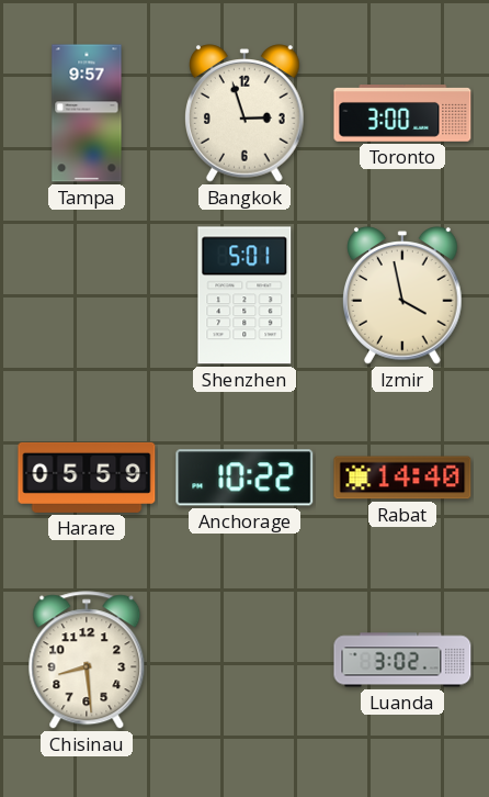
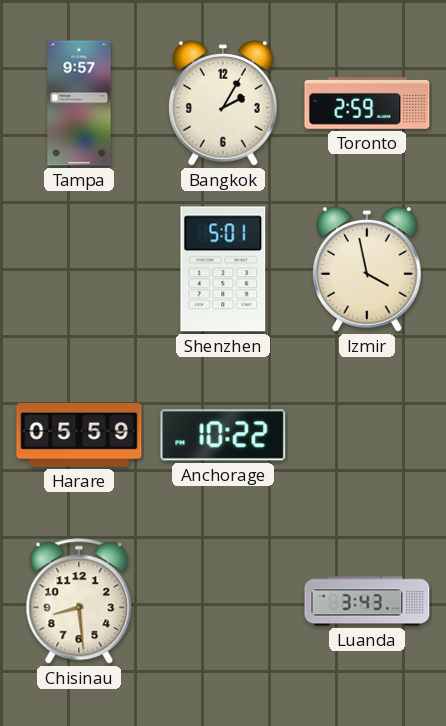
Bangkok: 2:57 -> 2:05 (224, 103)
Toronto: 3:00 -> 2:59 (367, 104)
Rabat: 14:40 -> none (402, 478)
Luanda: 3:02 -> 3:43 (367, 601)
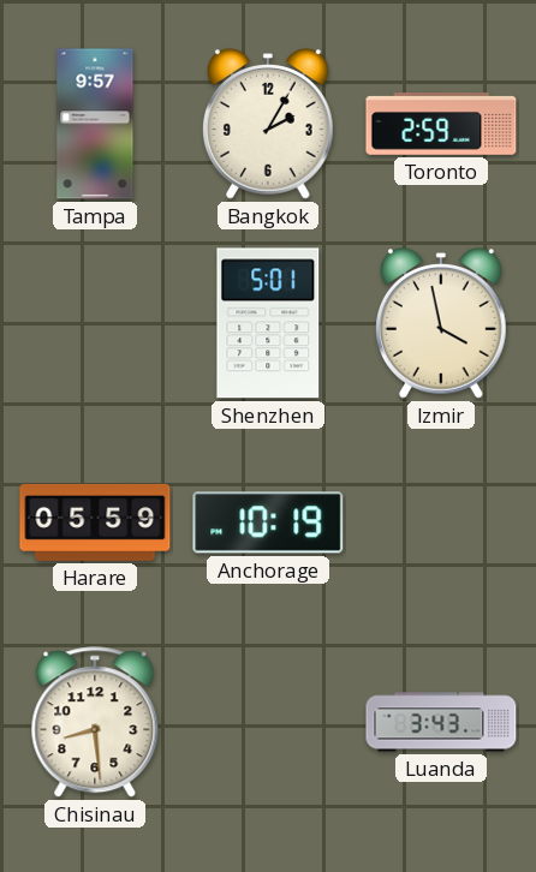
Anchorage: 10:22 -> 10:19 (268, 522)
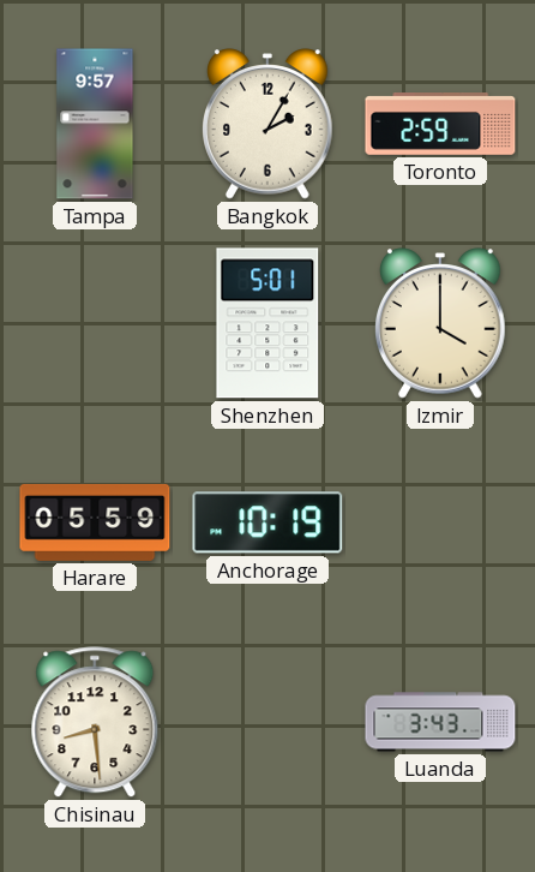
Izmir: 3:58 -> 4:00 (441, 323)
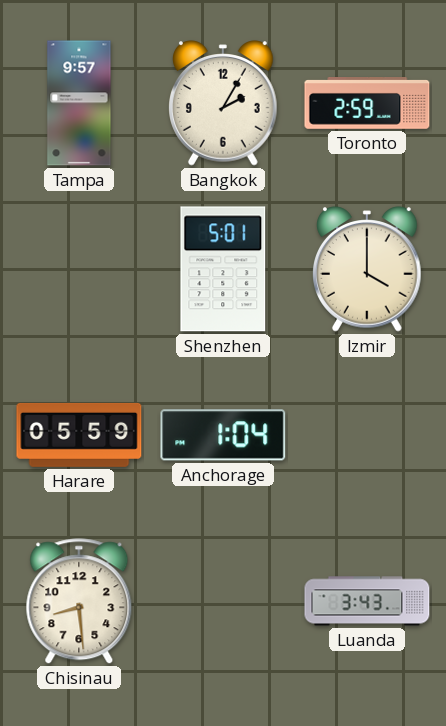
Anchorage: 10:19 -> 1:04 (223, 435)
